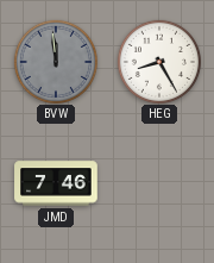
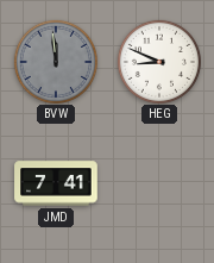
HEG: 8:25 -> 8:49 (158, 61)
JMD: 7:46 -> 7:41 (56, 183)
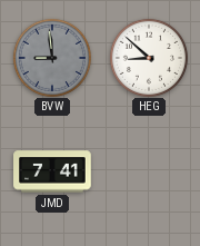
BVW: 11:59 -> 8:59 (51, 57)
HEG: 8:49 -> 8:52 (148, 57)
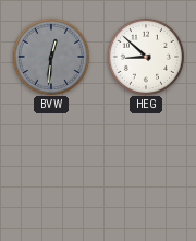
BVW: 8:59 -> 12:31 (50, 56)
JMD: 7:41 -> none (52, 171)
